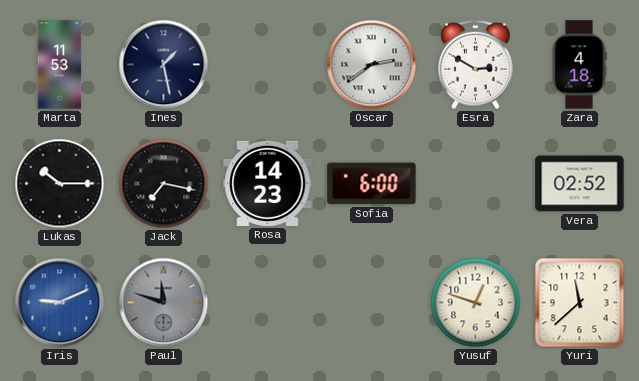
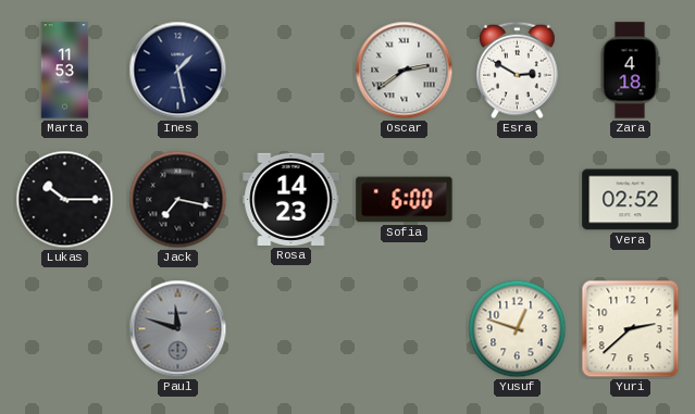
Iris: 9:11 -> none (60, 303)
Yuri: 11:38 -> 2:38 (631, 329)
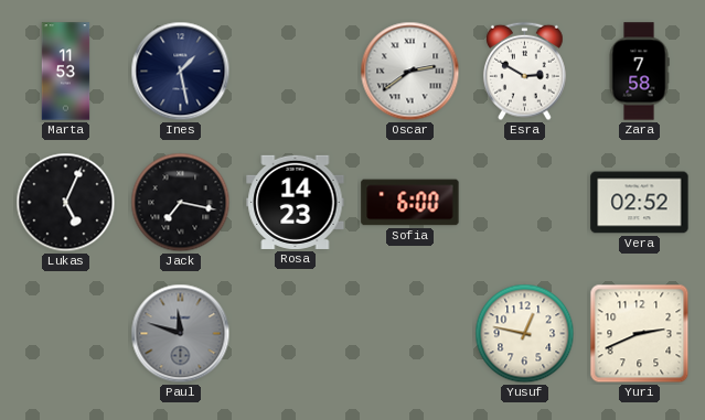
Zara: 4:18 -> 7:58 (639, 72)
Lukas: 10:15 -> 5:04 (66, 203)
Yusuf: 12:48 -> 12:47 (525, 334)
Yuri: 2:38 -> 2:41 (640, 334)
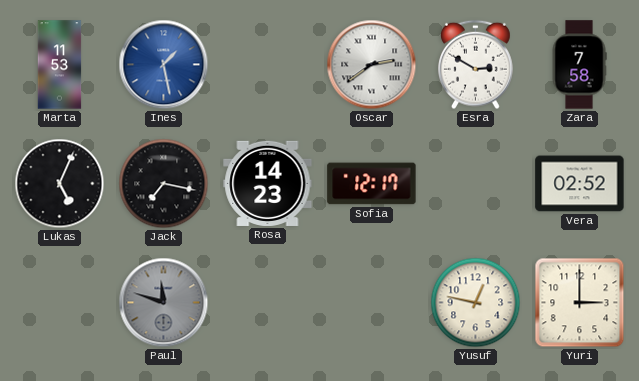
Ines dial: navy -> blue (164, 65)
Sofia: 6:00 -> 12:17 (372, 184)
Yuri: 2:41 -> 3:00 (580, 303)
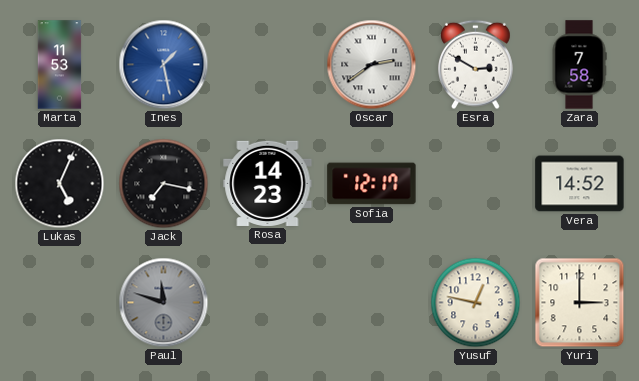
Vera: 02:52 -> 14:52 (580, 184)
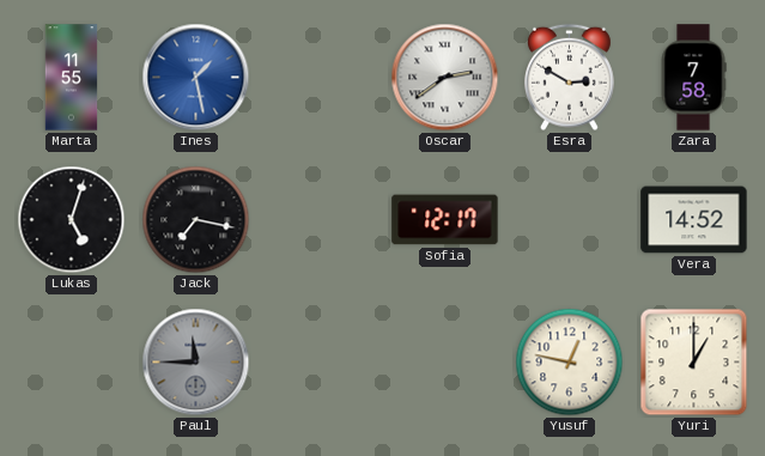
Marta: 11:53 -> 11:55 (72, 78)
Lukas: 5:04 -> 5:03 (72, 220)
Rosa: 14:23 -> none (268, 183)
Paul: 11:48 -> 11:45 (196, 363)
Yuri: 3:00 -> 1:00 (694, 363)
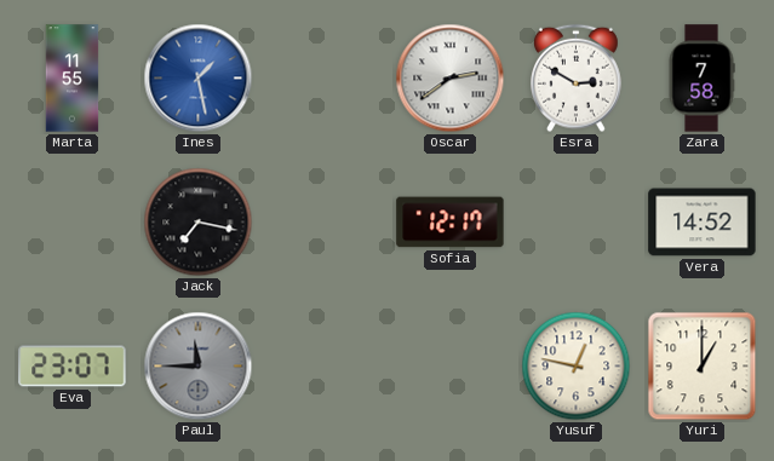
Lukas: 5:03 -> none (72, 220)
Eva: none -> 23:07 (73, 367)
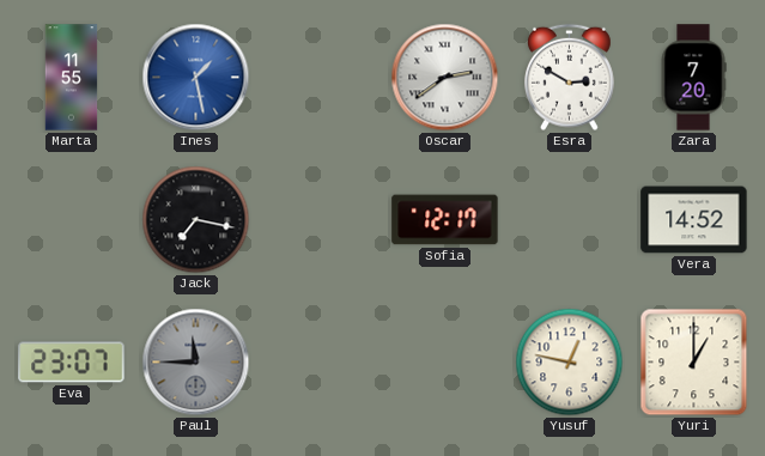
Zara: 7:58 -> 7:20 (693, 78)
